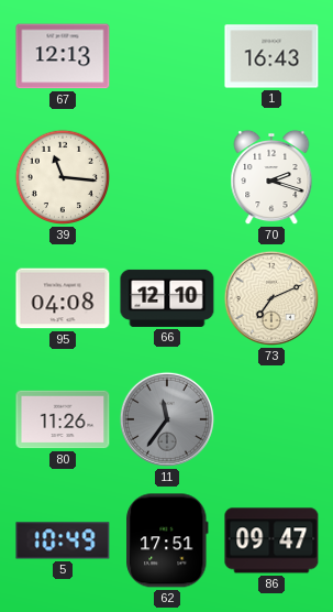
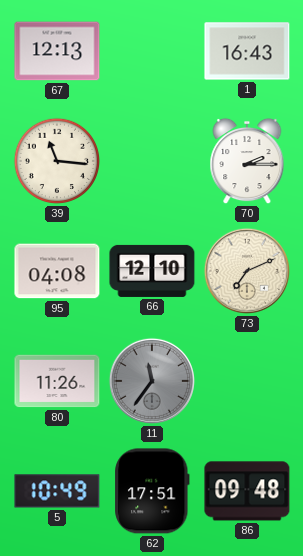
70: 2:18 -> 2:15 (247, 161)
86: 09:47 -> 09:48 (247, 491)
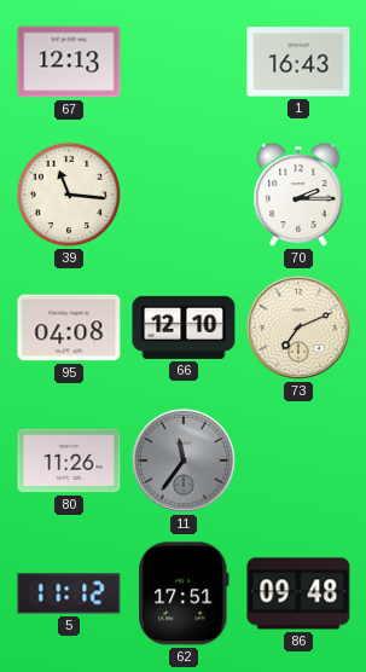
5: 10:49 -> 11:12 (69, 593)
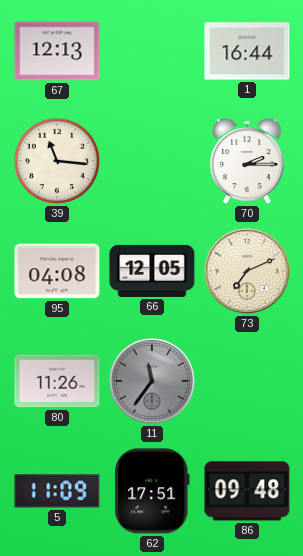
1: 16:43 -> 16:44 (247, 51)
66: 12:10 -> 12:05 (152, 271)
5: 11:12 -> 11:09 (57, 491)
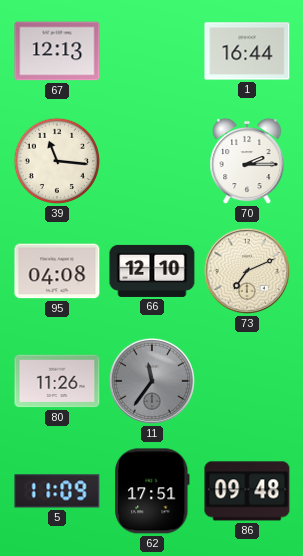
66: 12:05 -> 12:10 (152, 271)
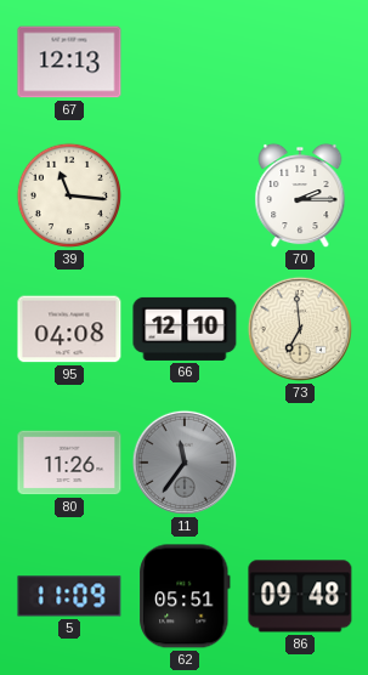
1: 16:44 -> none (247, 51)
73: 7:11 -> 6:59 (300, 329)
62: 17:51 -> 05:51 (185, 596)
